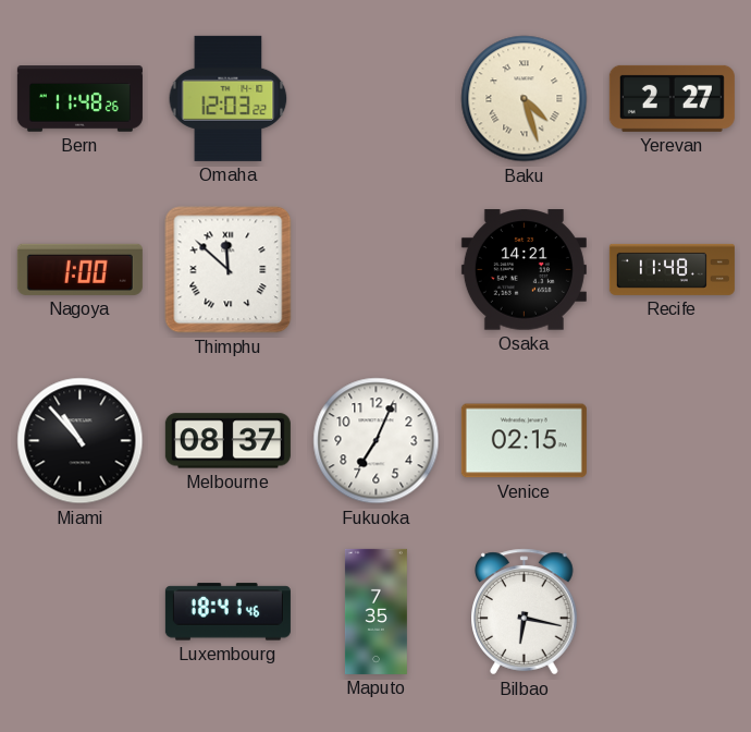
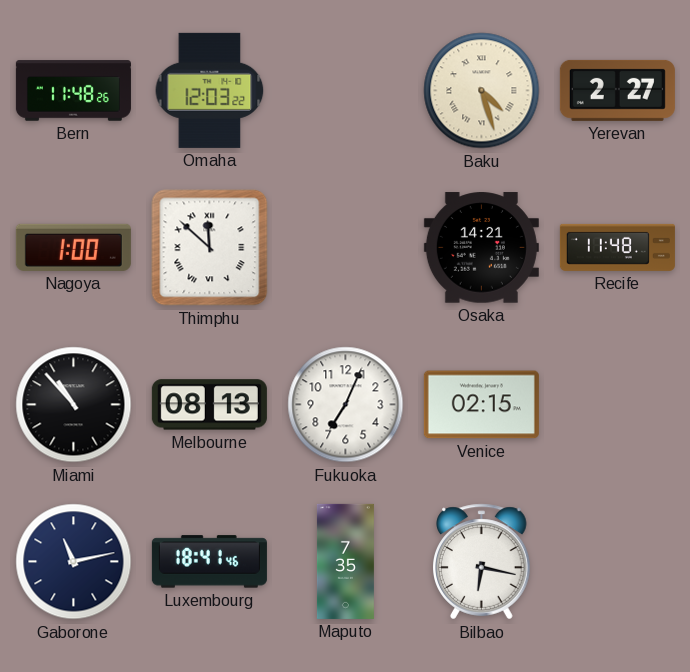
Melbourne: 08:37 -> 08:13 (209, 405)
Gaborone: none -> 11:13 (74, 562)
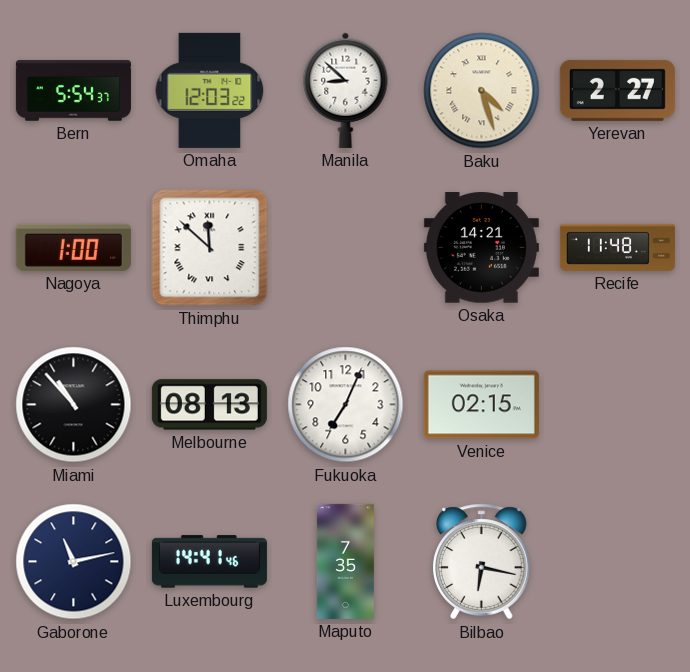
Bern: 11:48 -> 5:54 (73, 91)
Manila: none -> 8:52 (346, 90)
Luxembourg: 18:41 -> 14:41 (209, 562)
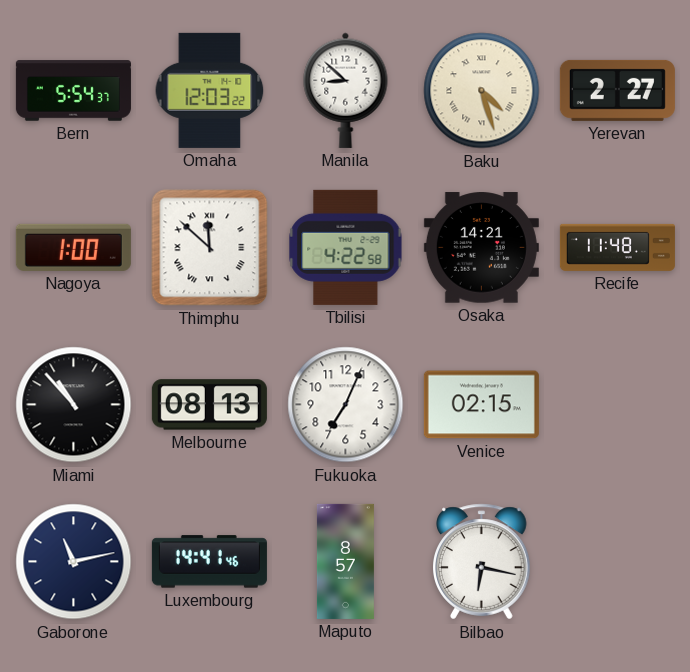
Tbilisi: none -> 4:22 (346, 247)
Maputo: 7:35 -> 8:57 (345, 561)
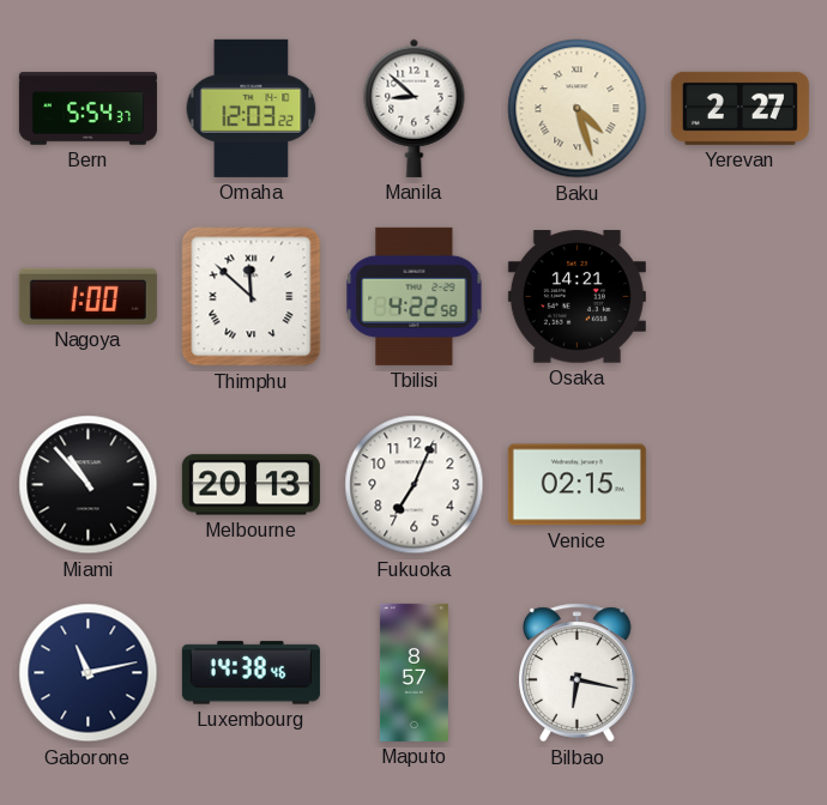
Recife: 11:48 -> none (617, 247)
Melbourne: 08:13 -> 20:13 (250, 485)
Luxembourg: 14:41 -> 14:38 (250, 673)
